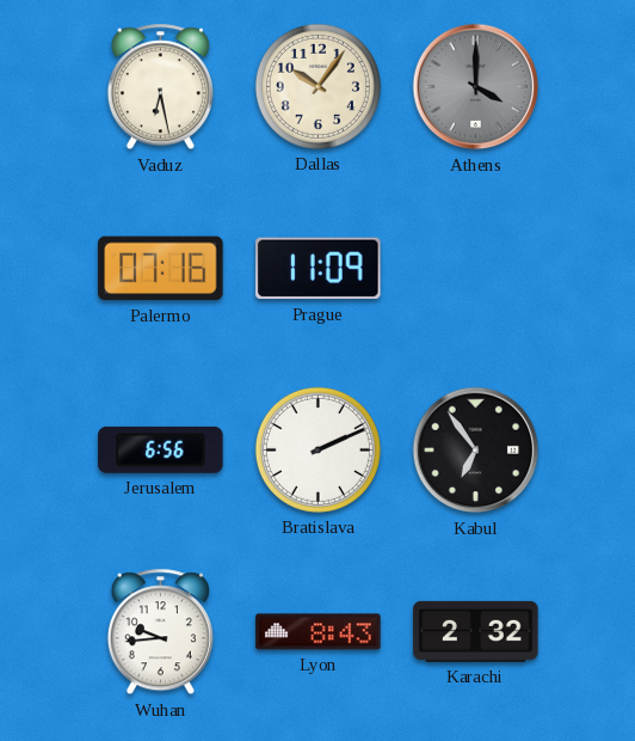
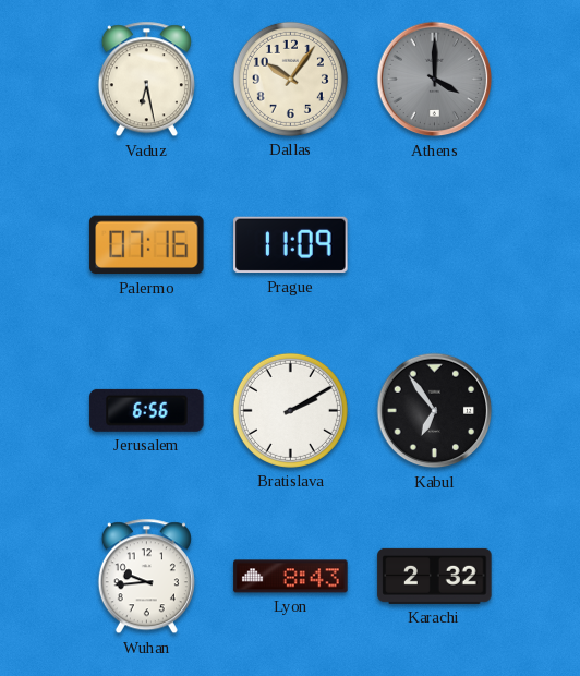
Bratislava: 2:11 -> 2:10 (290, 410)
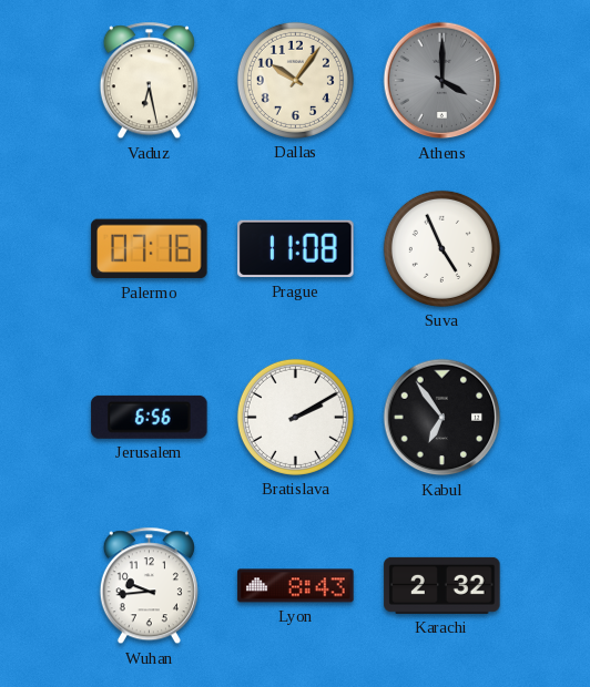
Prague: 11:09 -> 11:08 (296, 249)
Suva: none -> 4:56 (441, 248)
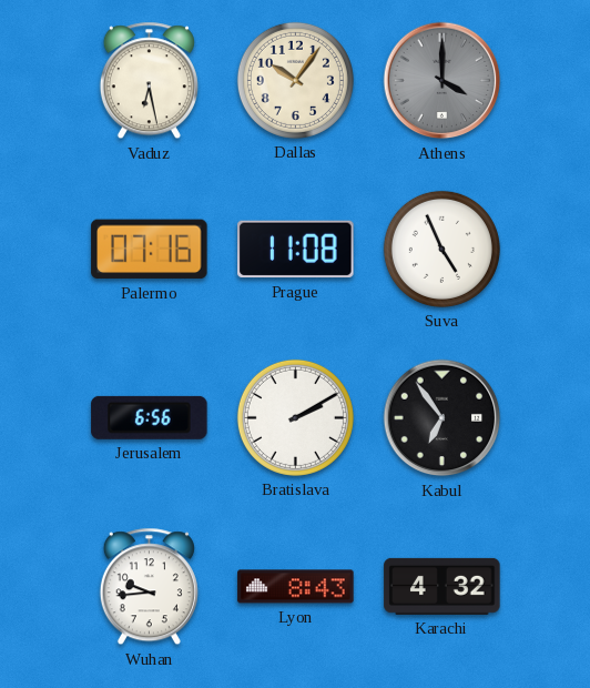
Karachi: 2:32 -> 4:32 (442, 586)
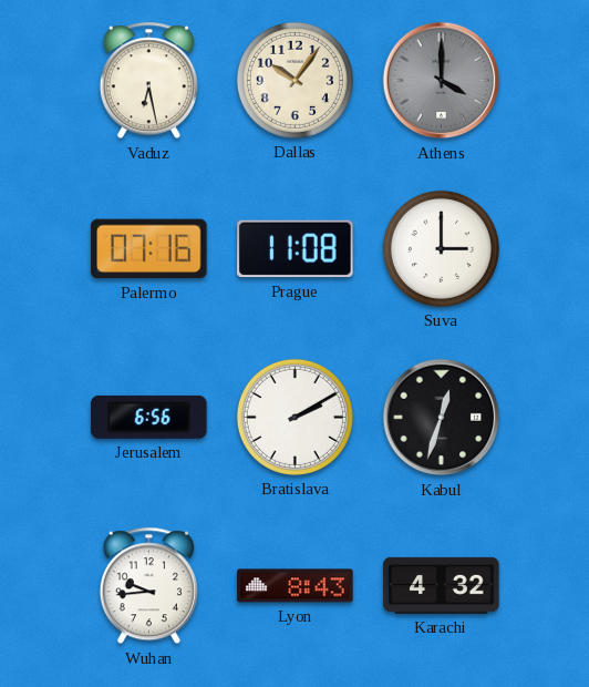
Suva: 4:56 -> 3:00 (441, 248)
Kabul: 6:54 -> 12:33 (442, 418)
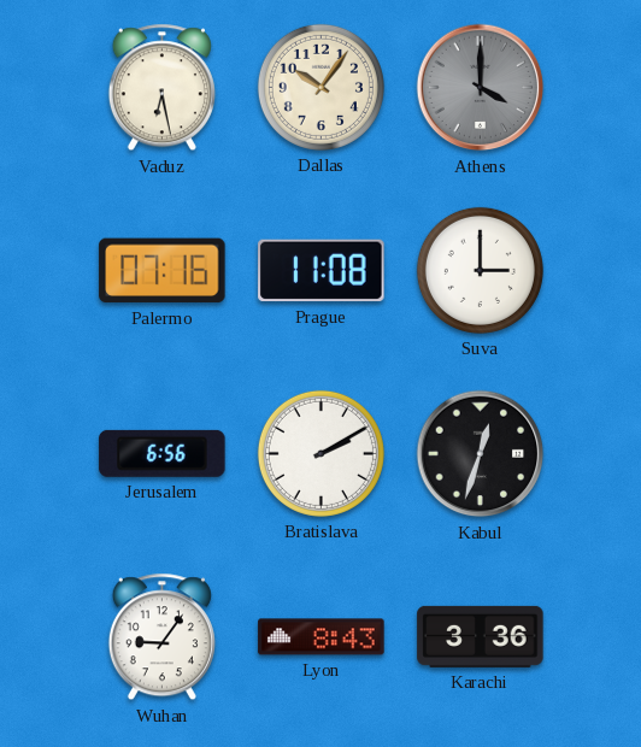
Wuhan: 9:44 -> 9:06 (161, 637)
Karachi: 4:32 -> 3:36 (481, 636)
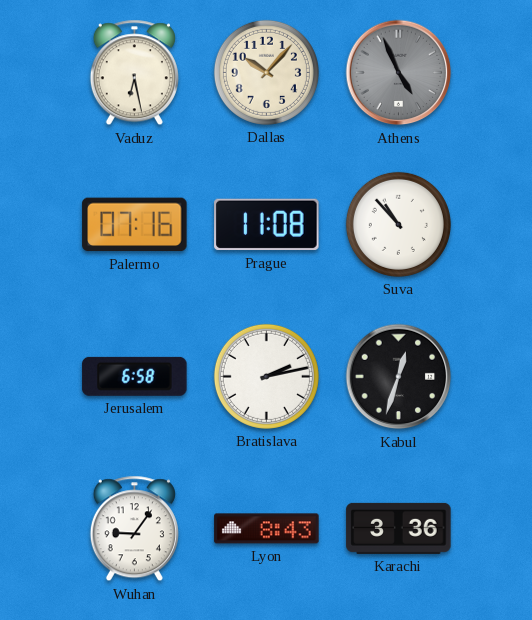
Dallas: 10:06 -> 10:07 (266, 72)
Athens: 4:00 -> 4:56 (399, 73)
Suva: 3:00 -> 10:53 (398, 224)
Jerusalem: 6:56 -> 6:58 (135, 376)
Bratislava: 2:10 -> 2:13 (266, 376)
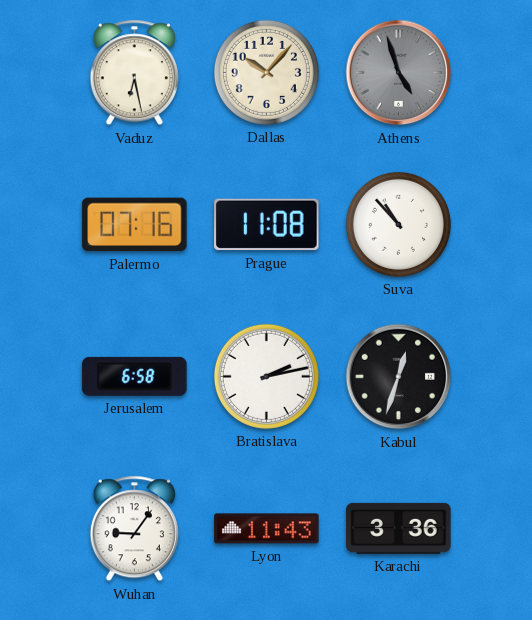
Athens: 4:56 -> 4:57 (399, 73)
Lyon: 8:43 -> 11:43 (267, 529)
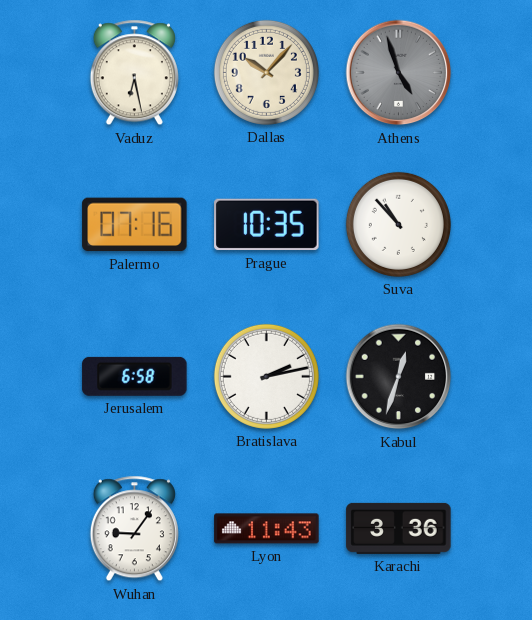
Prague: 11:08 -> 10:35 (267, 225)
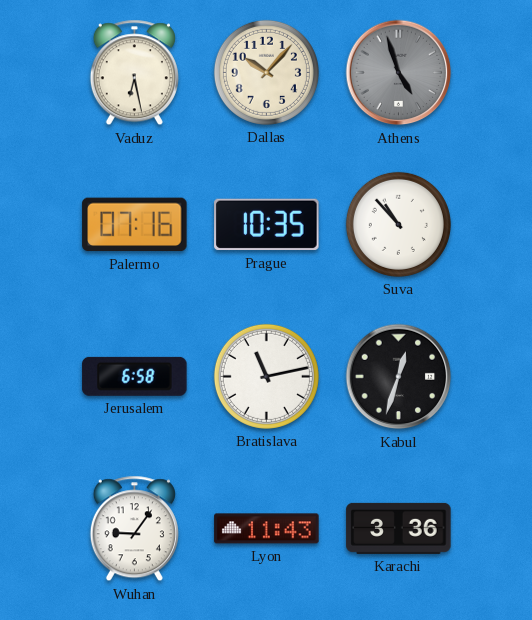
Bratislava: 2:13 -> 11:13 (266, 376)
